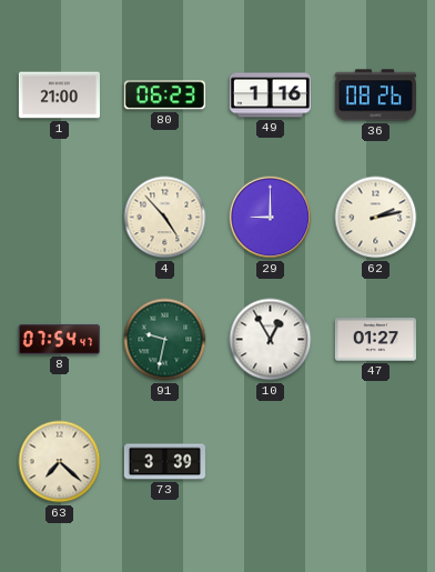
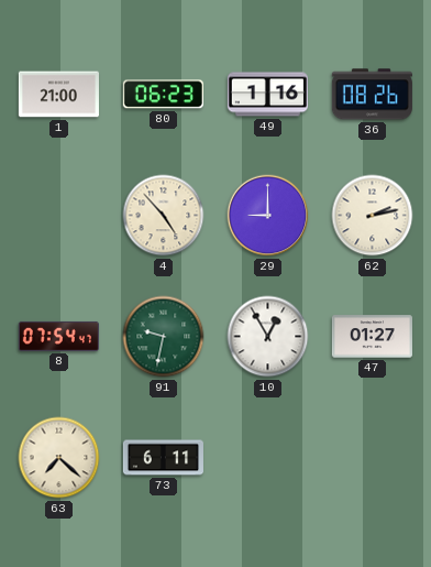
73: 3:39 -> 6:11 (163, 458)
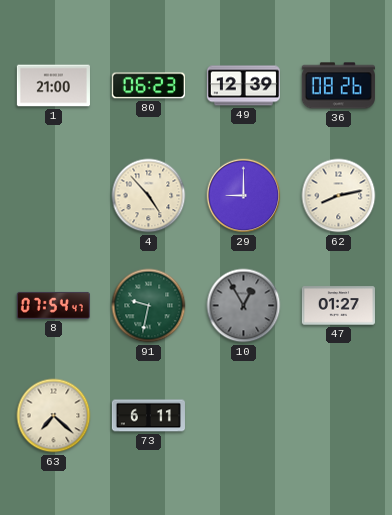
49: 1:16 -> 12:39 (243, 86)
62: 2:13 -> 8:13 (339, 196)
10 dial: white -> grey (244, 306)
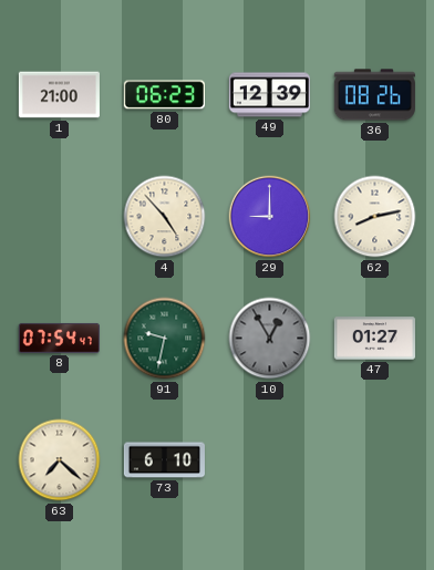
73: 6:11 -> 6:10 (164, 460)
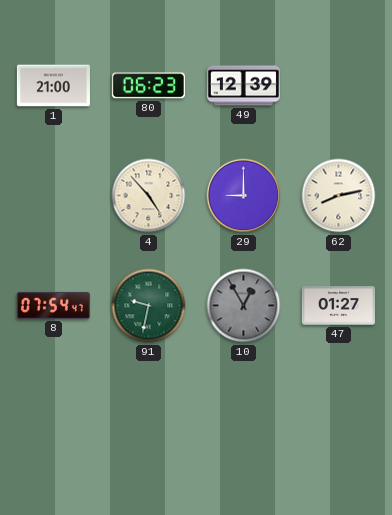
36: 08:26 -> none (374, 95)
63: 7:22 -> none (60, 460)
73: 6:10 -> none (164, 460)
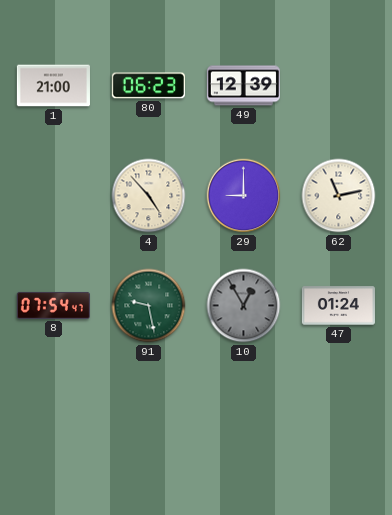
62: 8:13 -> 11:13 (339, 196)
91: 9:32 -> 9:28 (149, 306)
47: 01:27 -> 01:24 (338, 306)
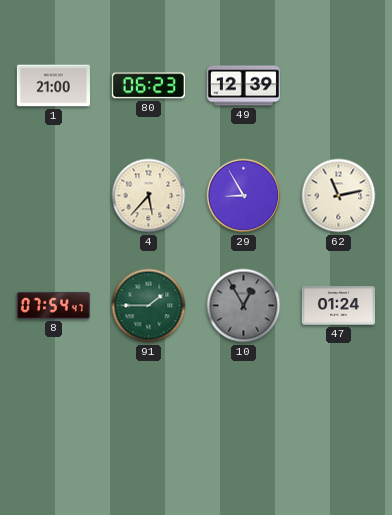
4: 4:53 -> 5:37 (149, 196)
29: 9:00 -> 8:55 (244, 196)
91: 9:28 -> 1:45 (149, 306)
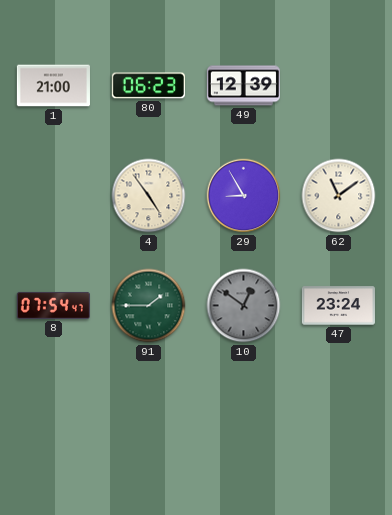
4: 5:37 -> 4:54 (149, 196)
62: 11:13 -> 11:09 (339, 196)
10: 12:55 -> 12:51 (244, 306)
47: 01:24 -> 23:24 (338, 306)
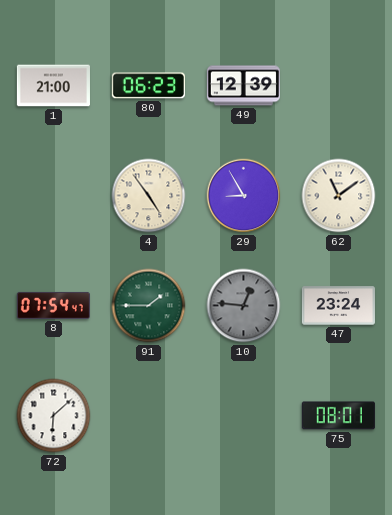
10: 12:51 -> 12:46 (244, 306)
72: none -> 6:08 (54, 416)
75: none -> 08:01 (338, 416)
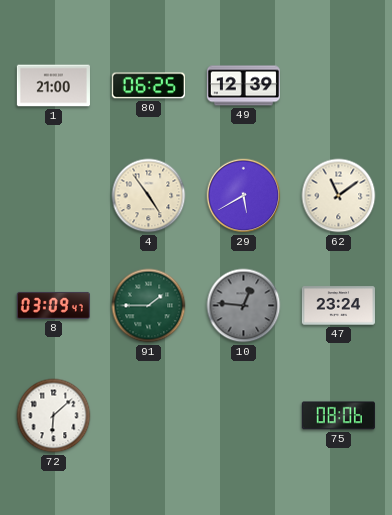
80: 06:23 -> 06:25 (148, 86)
29: 8:55 -> 5:40 (244, 196)
8: 07:54 -> 03:09 (53, 305)
75: 08:01 -> 08:06 (338, 416)
